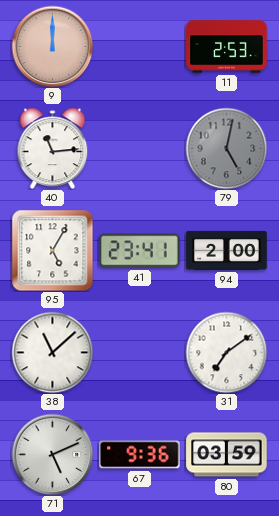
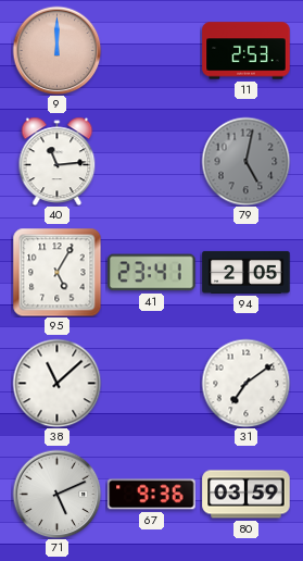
94: 2:00 -> 2:05 (247, 272)
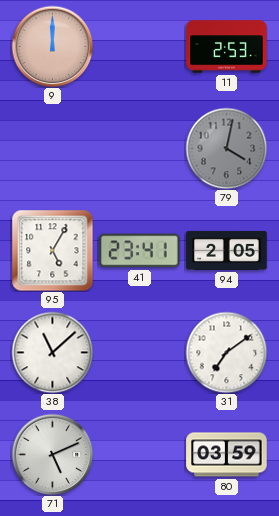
40: 11:14 -> none (58, 161)
79: 5:02 -> 4:02 (226, 148)
67: 9:36 -> none (152, 495)
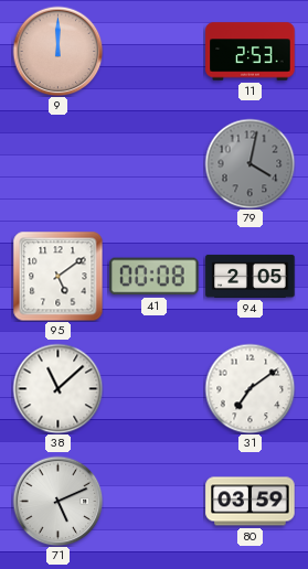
95: 5:05 -> 5:09 (57, 276)
41: 23:41 -> 00:08 (155, 277)
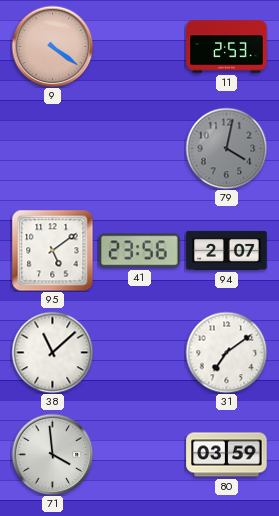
9: 12:00 -> 4:21 (52, 46)
41: 00:08 -> 23:56 (140, 251)
94: 2:05 -> 2:07 (227, 250)
71: 5:11 -> 3:59 (52, 454)
